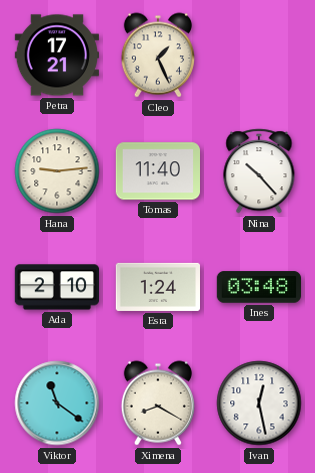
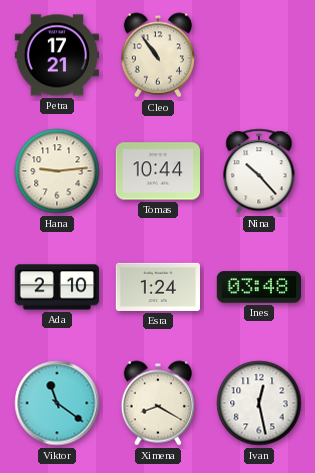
Cleo: 1:26 -> 10:54 (158, 55)
Tomas: 11:40 -> 10:44 (157, 171)
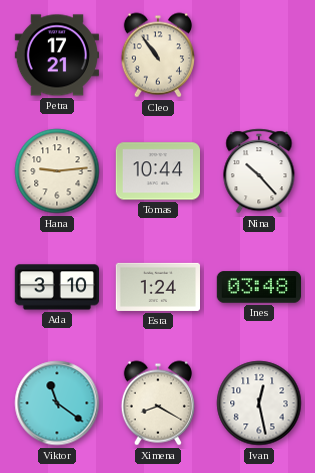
Ada: 2:10 -> 3:10 (56, 287)
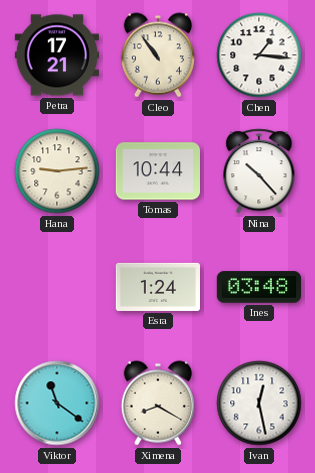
Chen: none -> 1:16 (259, 55)
Ada: 3:10 -> none (56, 287)
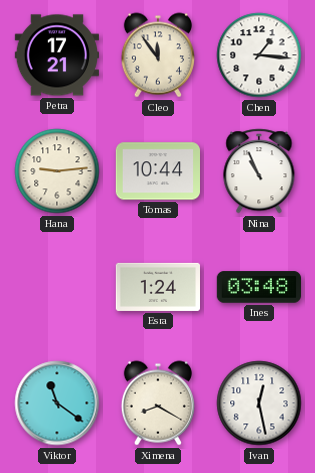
Cleo: 10:54 -> 11:54 (158, 55)
Nina: 10:23 -> 10:56 (259, 171)
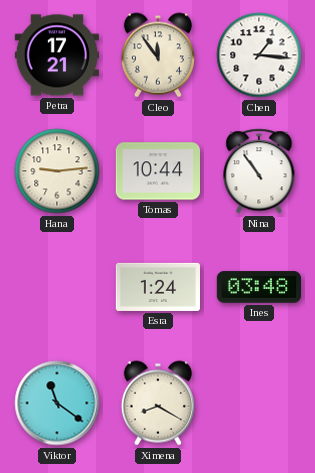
Nina: 10:56 -> 10:54 (259, 171)
Ivan: 12:28 -> none (259, 403)
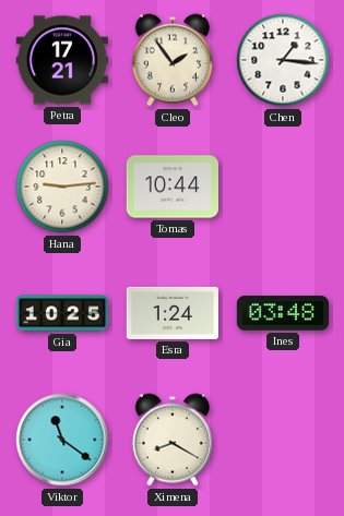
Cleo: 11:54 -> 1:54 (173, 60)
Nina: 10:54 -> none (259, 171)
Gia: none -> 10:25 (62, 313)
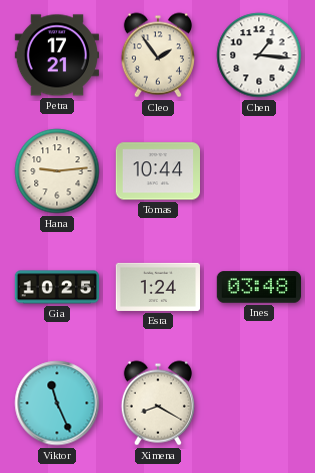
Viktor: 11:21 -> 11:26 (57, 403)
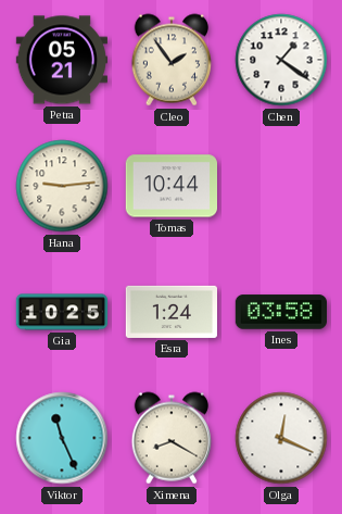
Petra: 17:21 -> 05:21 (61, 60)
Chen: 1:16 -> 1:21 (281, 60)
Ines: 03:48 -> 03:58 (280, 312)
Olga: none -> 12:19 (281, 438)
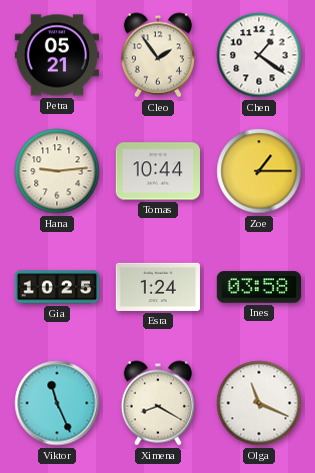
Zoe: none -> 1:15 (259, 171)
Olga: 12:19 -> 11:19 (259, 403)
